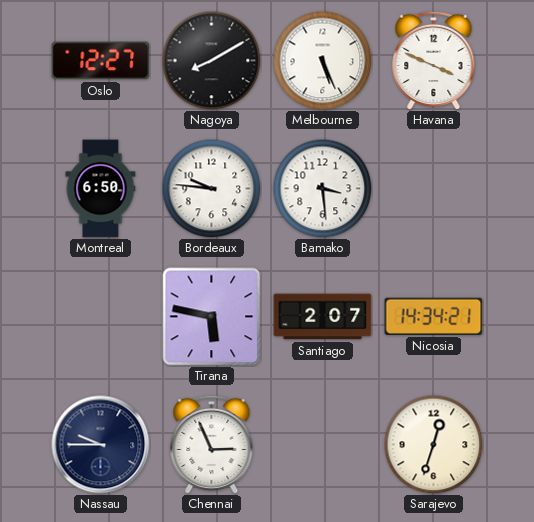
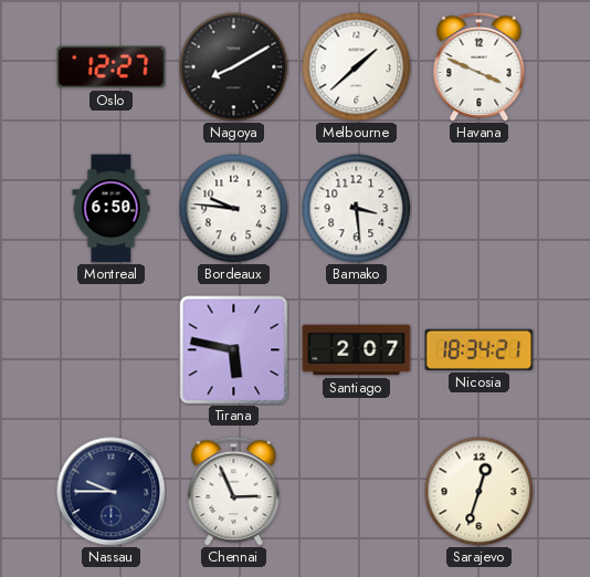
Melbourne: 5:26 -> 1:38 (357, 67)
Nicosia: 14:34 -> 18:34 (480, 349)
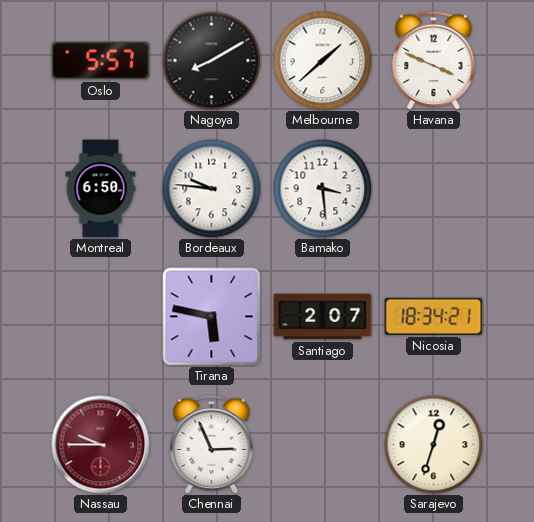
Oslo: 12:27 -> 5:57 (101, 61)
Nassau dial: navy -> burgundy (101, 445)
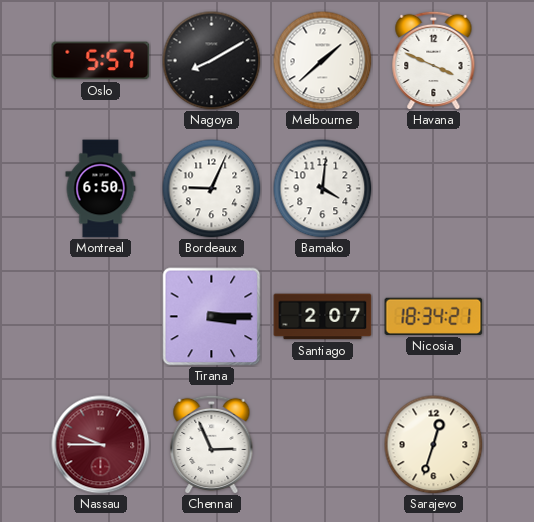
Bordeaux: 9:46 -> 9:04 (212, 189)
Bamako: 3:29 -> 4:01 (323, 189)
Tirana: 5:47 -> 3:15 (212, 317)
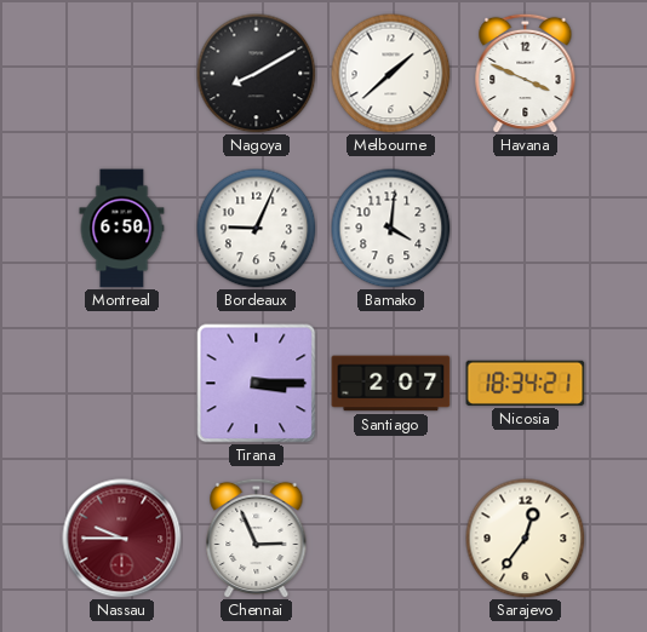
Oslo: 5:57 -> none (101, 61)
Sarajevo: 12:33 -> 12:36 (526, 539)
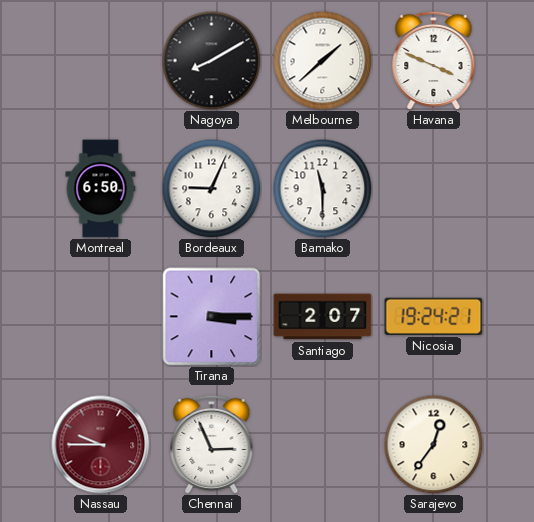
Bamako: 4:01 -> 11:30 (323, 189)
Nicosia: 18:34 -> 19:24 (434, 316)
